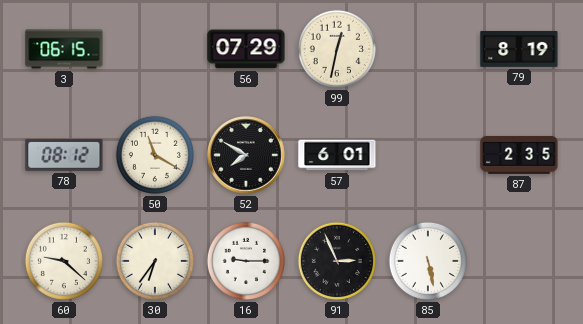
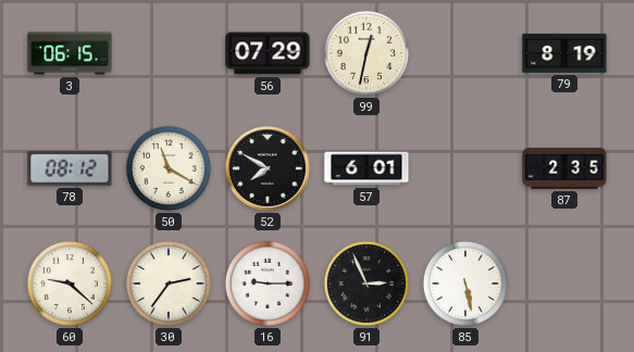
30: 6:36 -> 2:36 (169, 284)
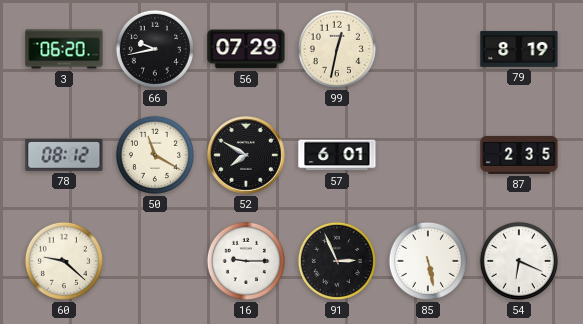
3: 06:15 -> 06:20 (64, 49)
66: none -> 9:43 (155, 49)
30: 2:36 -> none (169, 284)
54: none -> 6:19 (519, 261)
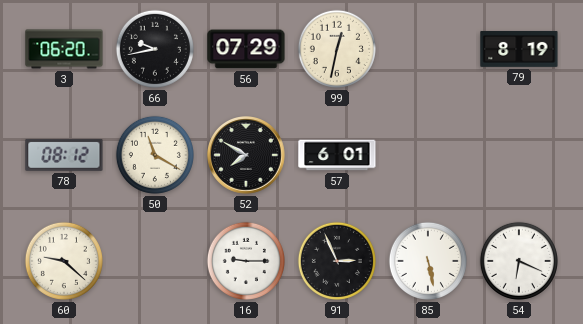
87: 2:35 -> none (519, 155)
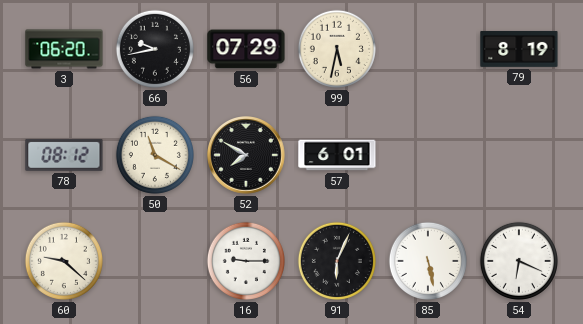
99: 12:32 -> 5:32 (337, 49)
91: 2:56 -> 6:04 (337, 261)
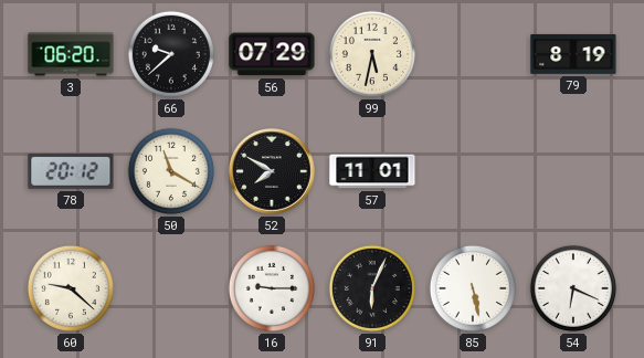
66: 9:43 -> 9:38 (171, 54)
78: 08:12 -> 20:12 (71, 171)
57: 6:01 -> 11:01 (372, 171)
